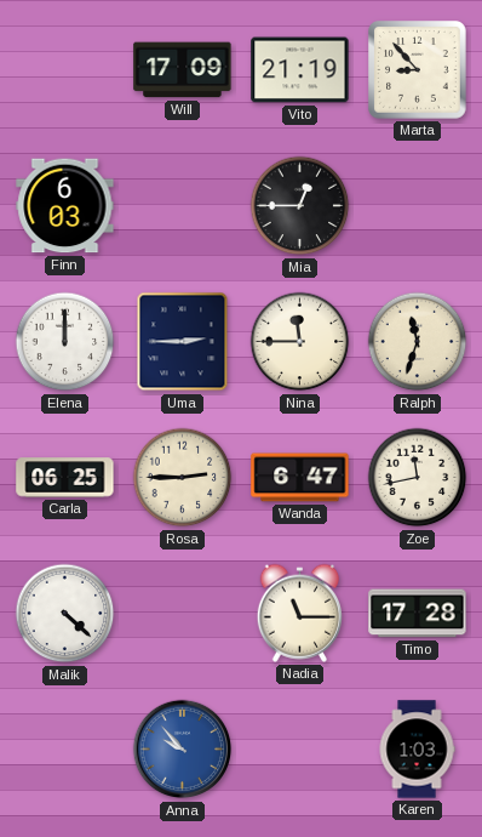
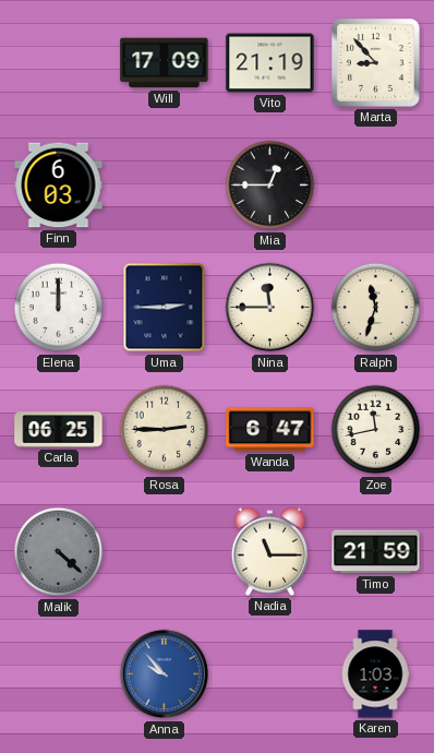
Malik dial: white -> grey (59, 552)
Timo: 17:28 -> 21:59 (376, 552)
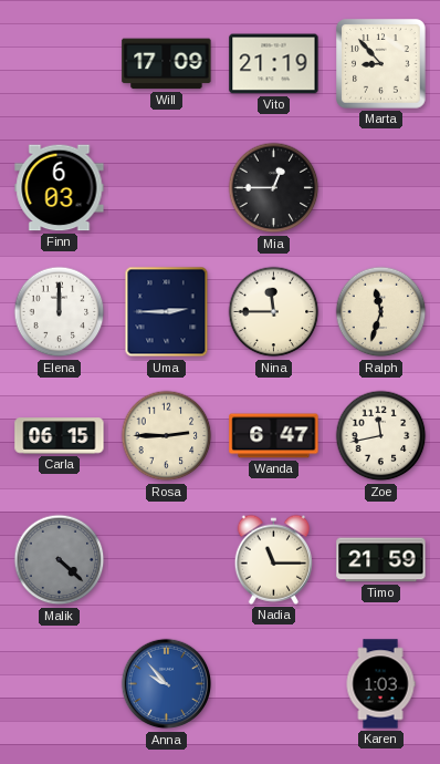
Carla: 06:25 -> 06:15 (60, 436)
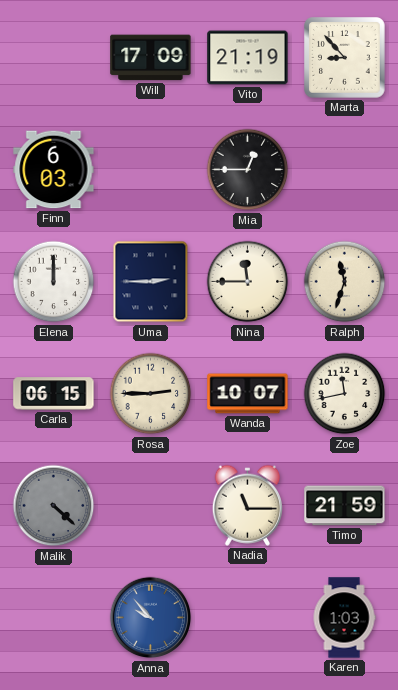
Wanda: 6:47 -> 10:07 (248, 394)
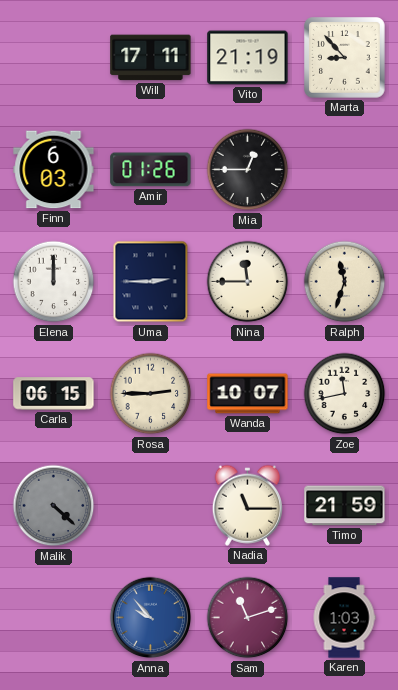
Will: 17:09 -> 17:11 (151, 58)
Amir: none -> 01:26 (151, 170)
Sam: none -> 11:12 (248, 618)
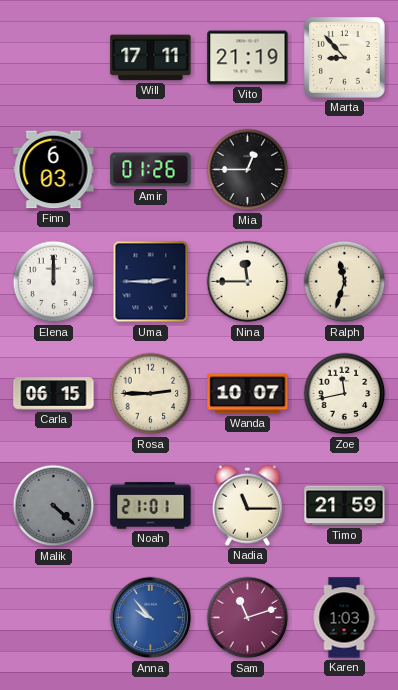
Noah: none -> 21:01 (151, 506)
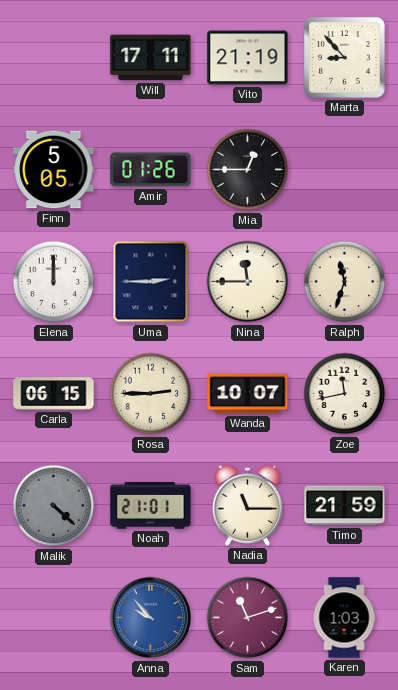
Finn: 6:03 -> 5:05 (54, 170)
